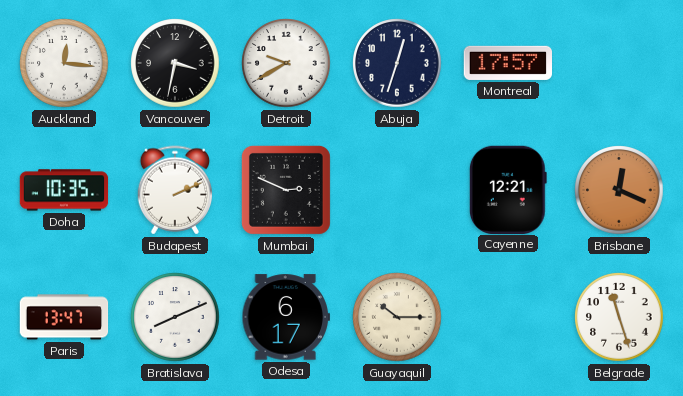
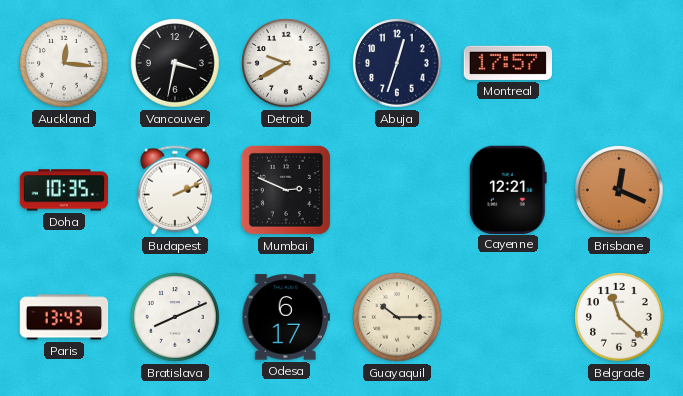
Paris: 13:47 -> 13:43 (64, 317)
Belgrade: 11:27 -> 11:22 (619, 317)
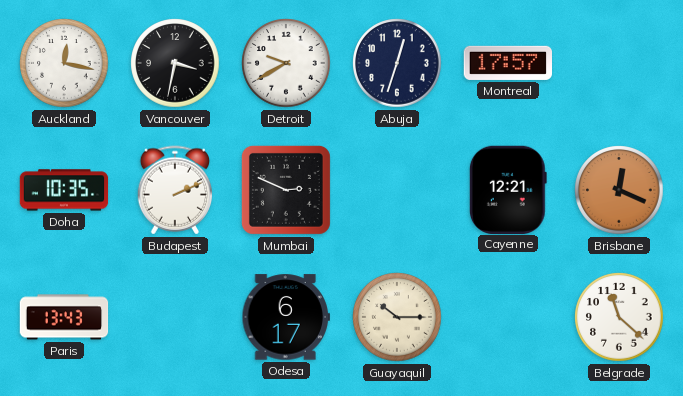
Auckland: 12:16 -> 12:17 (64, 63)
Bratislava: 8:11 -> none (175, 317)
